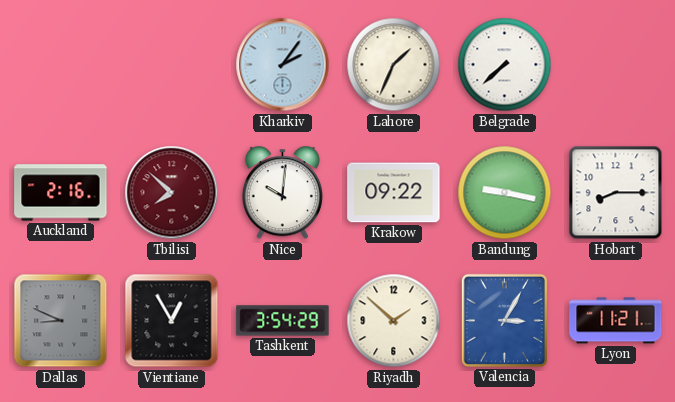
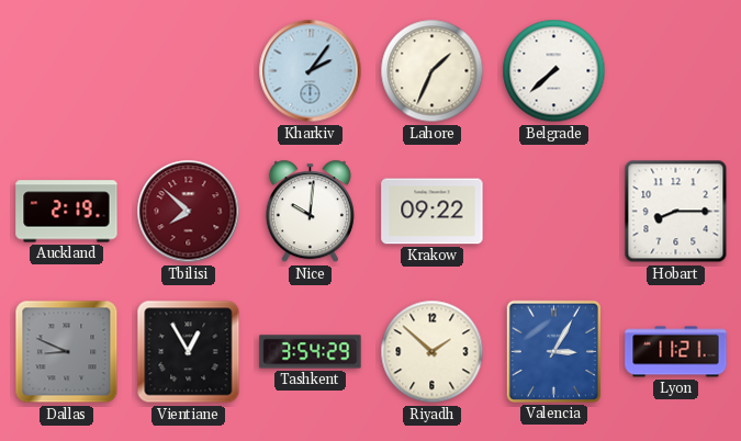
Auckland: 2:16 -> 2:19 (67, 212)
Bandung: 9:17 -> none (505, 193)
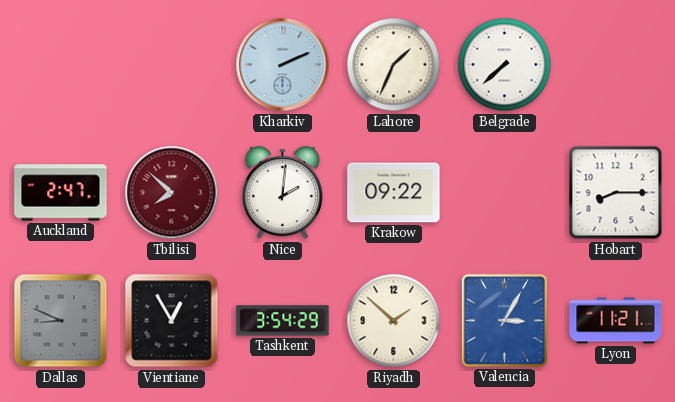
Kharkiv: 2:06 -> 2:11 (283, 65)
Auckland: 2:19 -> 2:47 (61, 193)
Nice: 10:01 -> 2:01 (282, 193)
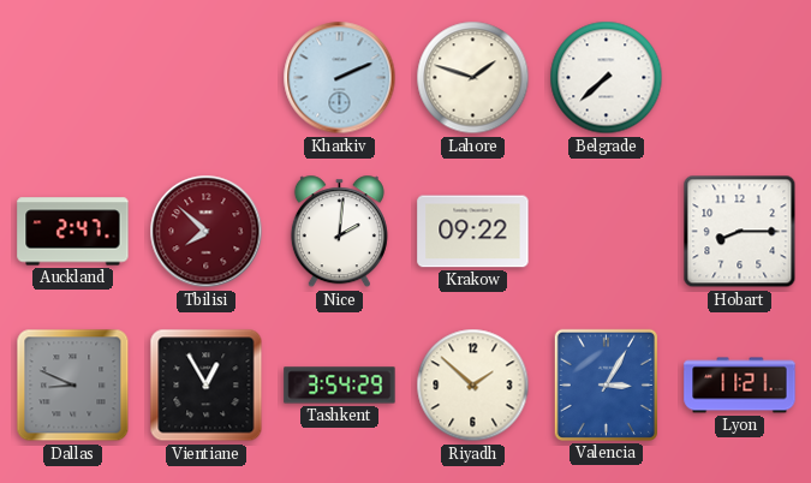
Lahore: 1:34 -> 1:48 (473, 78)
